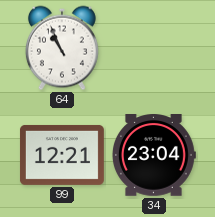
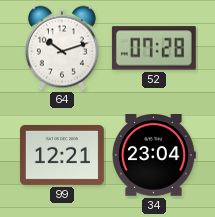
64: 10:56 -> 10:12 (62, 48)
52: none -> 07:28 (154, 48)
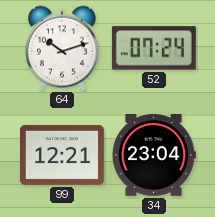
52: 07:28 -> 07:24 (154, 48)
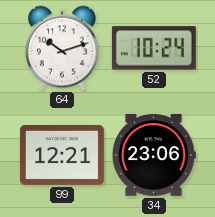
52: 07:24 -> 10:24 (154, 48)
34: 23:04 -> 23:06 (154, 156)
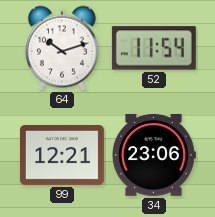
52: 10:24 -> 11:54 (154, 48)
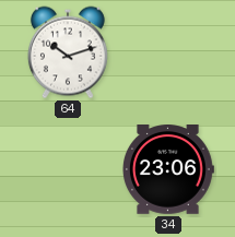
52: 11:54 -> none (154, 48)
99: 12:21 -> none (62, 155)
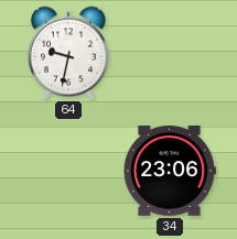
64: 10:12 -> 9:32 (68, 53)
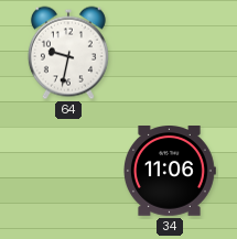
34: 23:06 -> 11:06 (170, 172)
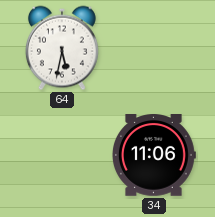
64: 9:32 -> 5:32 (62, 48)
